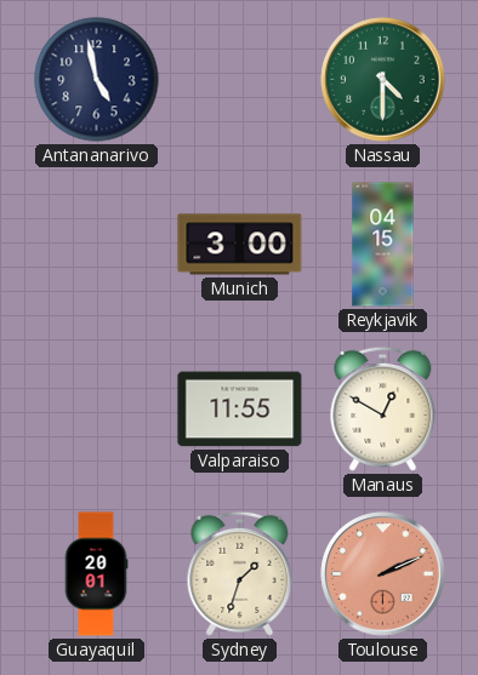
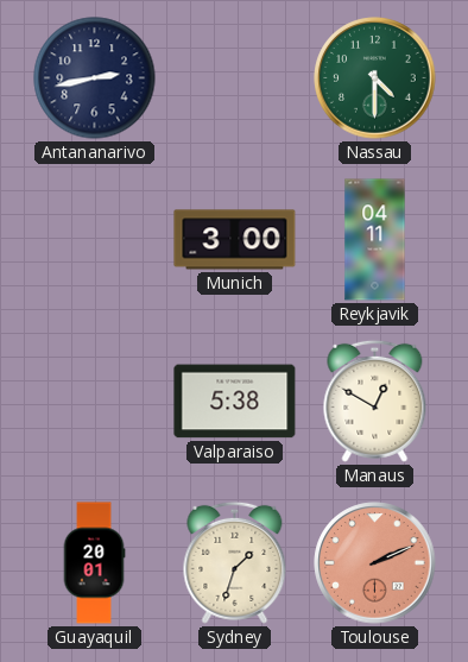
Antananarivo: 4:58 -> 2:43 (95, 78)
Reykjavik: 04:15 -> 04:11 (375, 240)
Valparaiso: 11:55 -> 5:38 (235, 402)
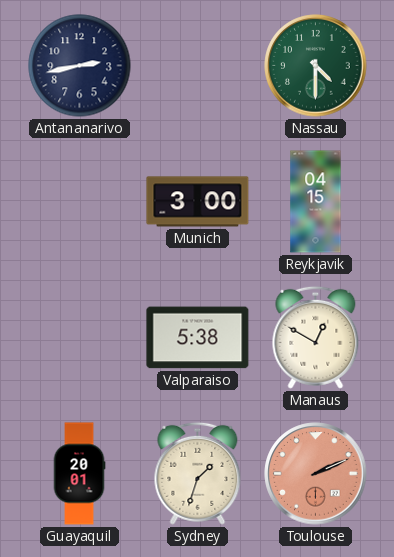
Reykjavik: 04:11 -> 04:15 (316, 202)
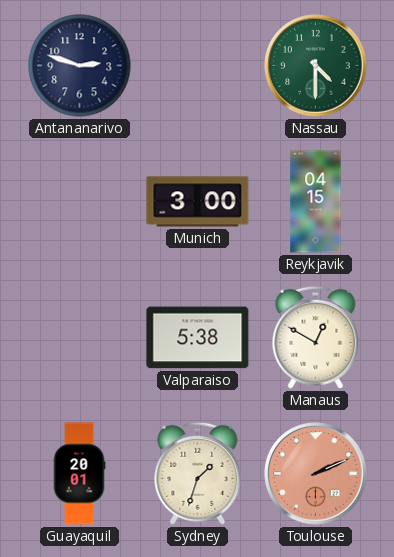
Antananarivo: 2:43 -> 2:48 (80, 66)
